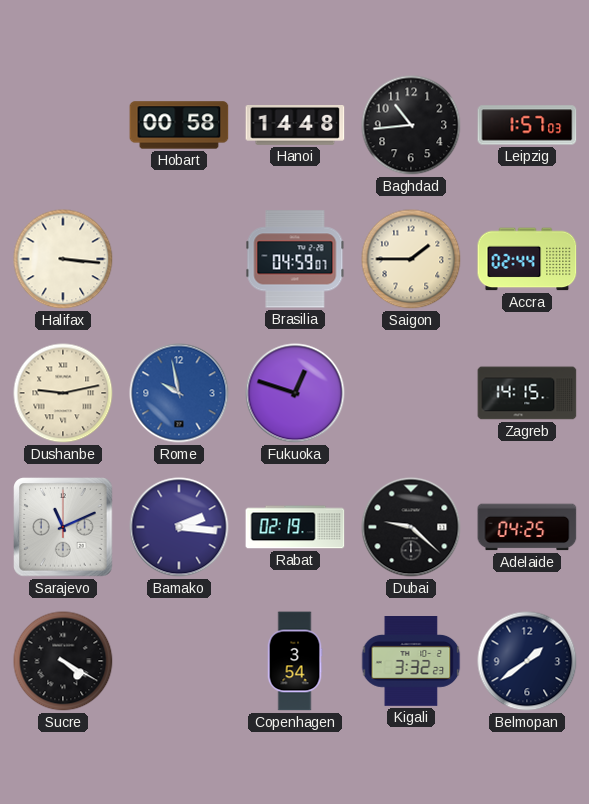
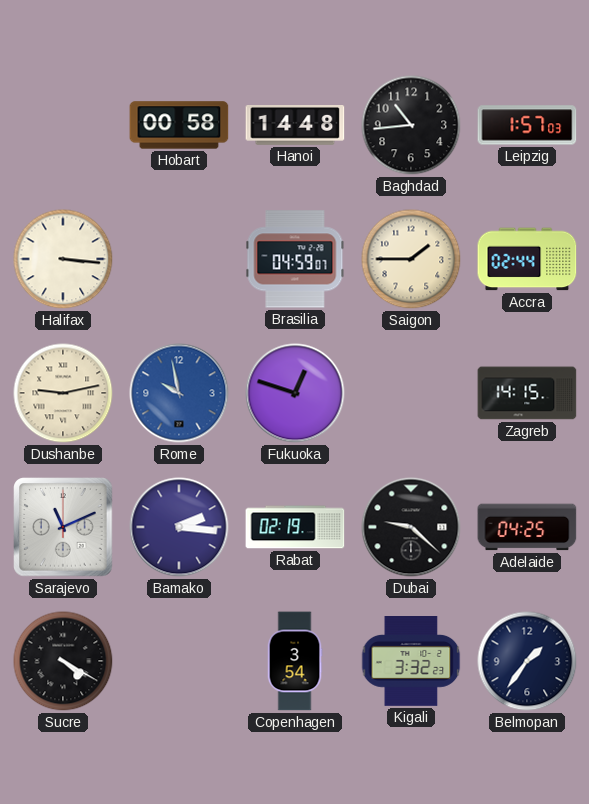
Belmopan: 1:39 -> 1:36 (527, 661)
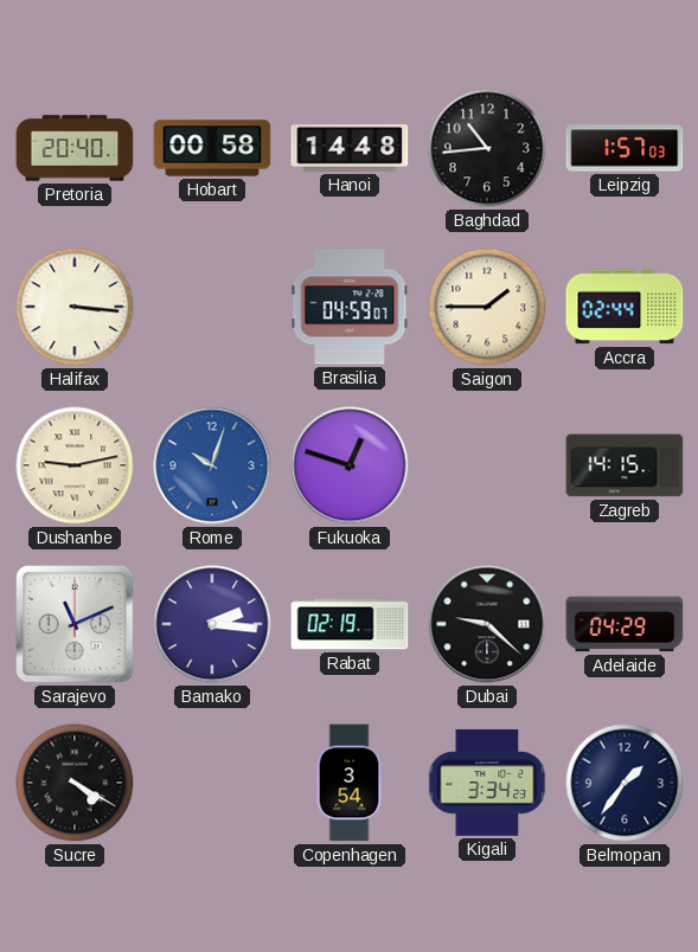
Pretoria: none -> 20:40 (75, 148)
Rome: 9:58 -> 10:03 (212, 465)
Adelaide: 04:25 -> 04:29 (625, 624)
Kigali: 3:32 -> 3:34 (487, 784)
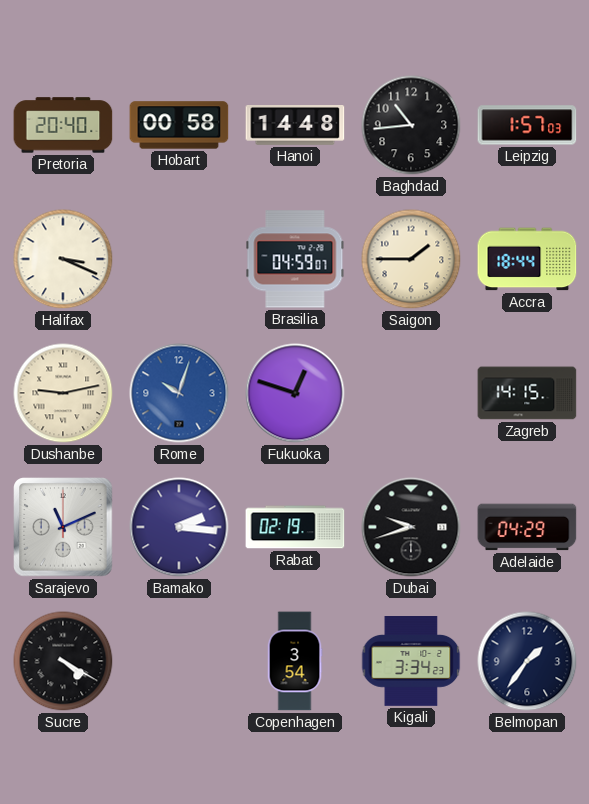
Halifax: 3:16 -> 3:19 (63, 259)
Accra: 02:44 -> 18:44 (527, 259)
Dubai: 9:22 -> 9:42 (411, 527)
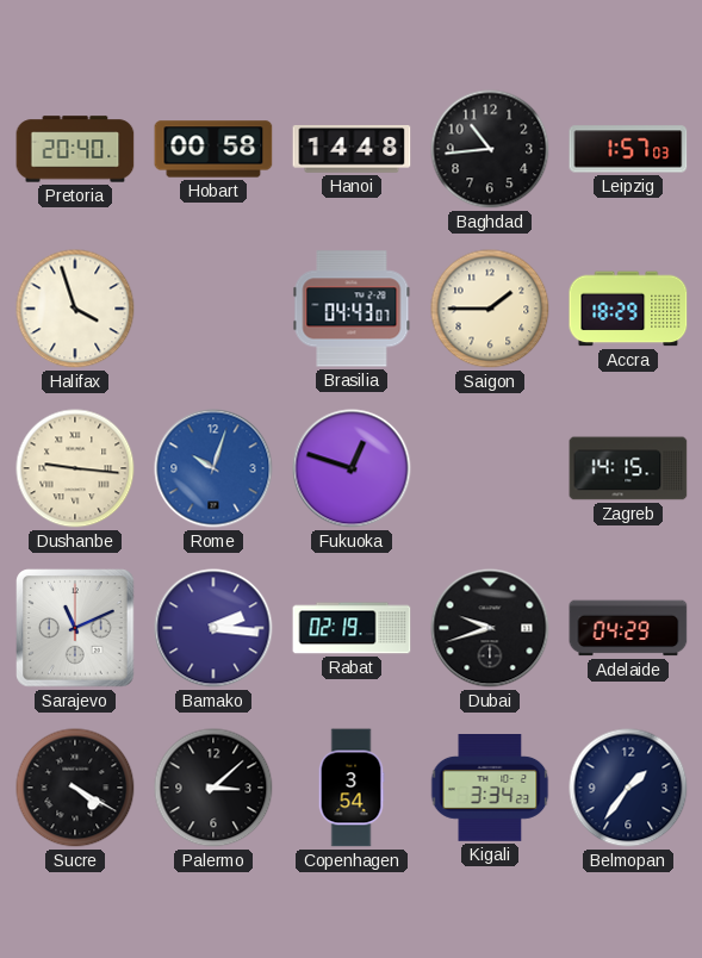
Halifax: 3:19 -> 3:57 (75, 309)
Brasilia: 04:59 -> 04:43 (352, 309)
Accra: 18:44 -> 18:29 (628, 309)
Dushanbe: 9:13 -> 9:16 (75, 468)
Palermo: none -> 3:08 (213, 788)
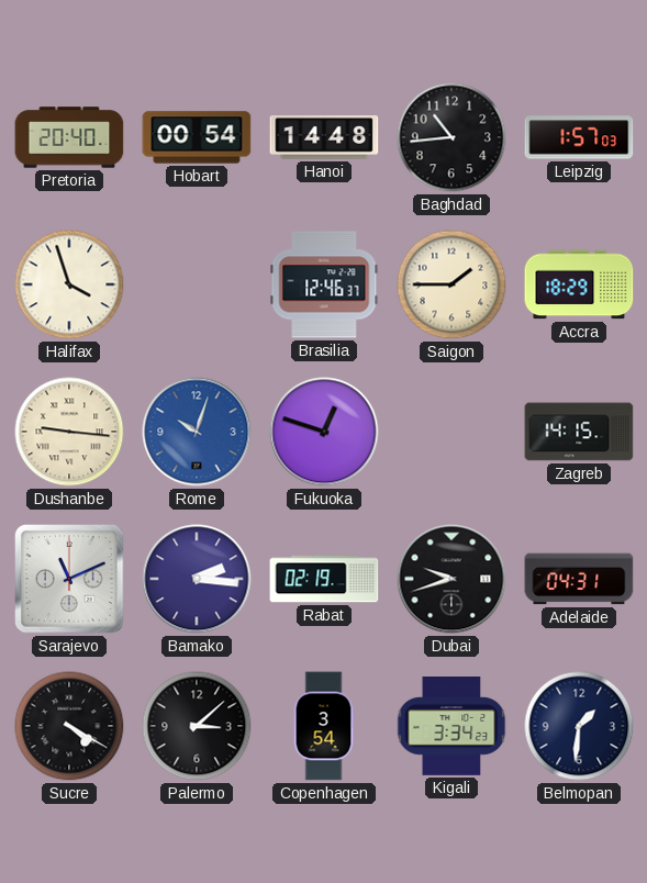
Hobart: 00:58 -> 00:54 (197, 137)
Brasilia: 04:43 -> 12:46 (324, 284)
Adelaide: 04:29 -> 04:31 (579, 579)
Belmopan: 1:36 -> 1:31 (579, 726)
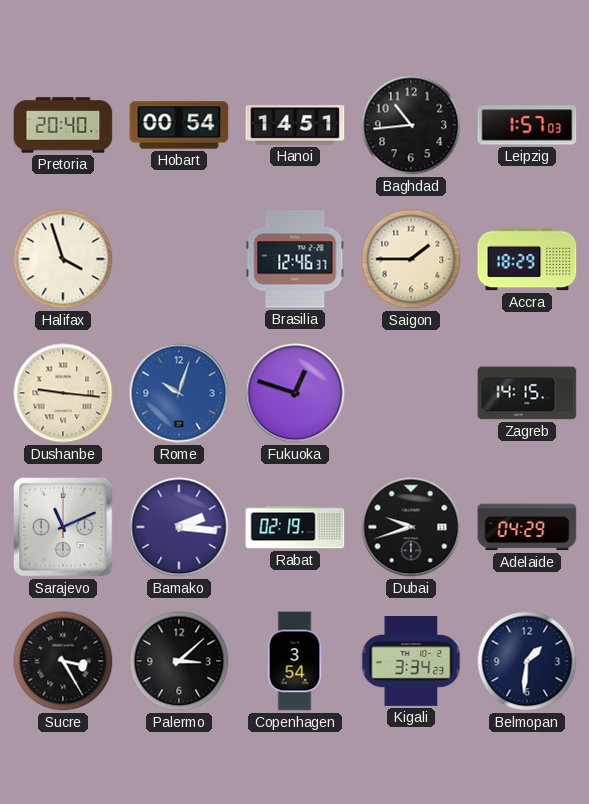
Hanoi: 14:48 -> 14:51 (295, 126)
Adelaide: 04:31 -> 04:29 (527, 527)
Sucre: 4:20 -> 3:25 (63, 661)
